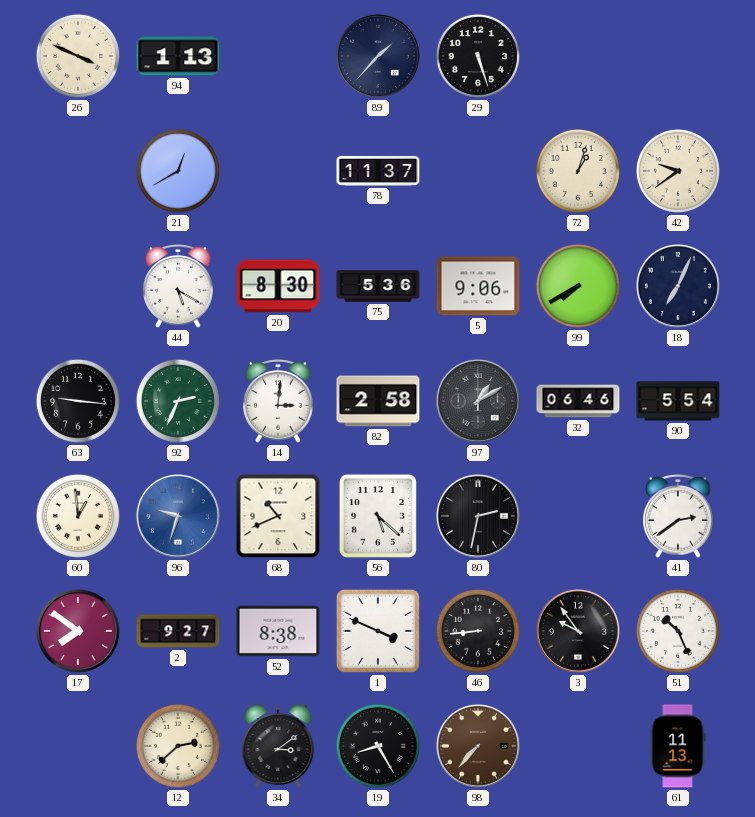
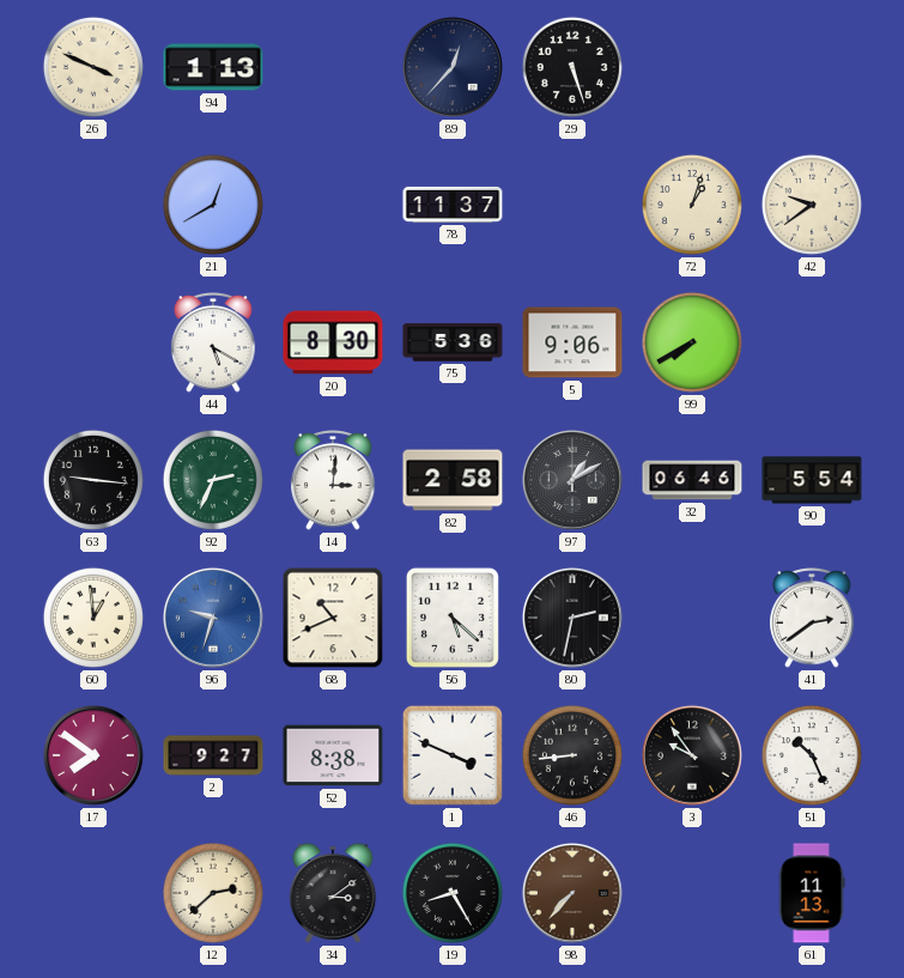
89: 1:37 -> 12:37 (453, 67)
18: 7:04 -> none (678, 286)
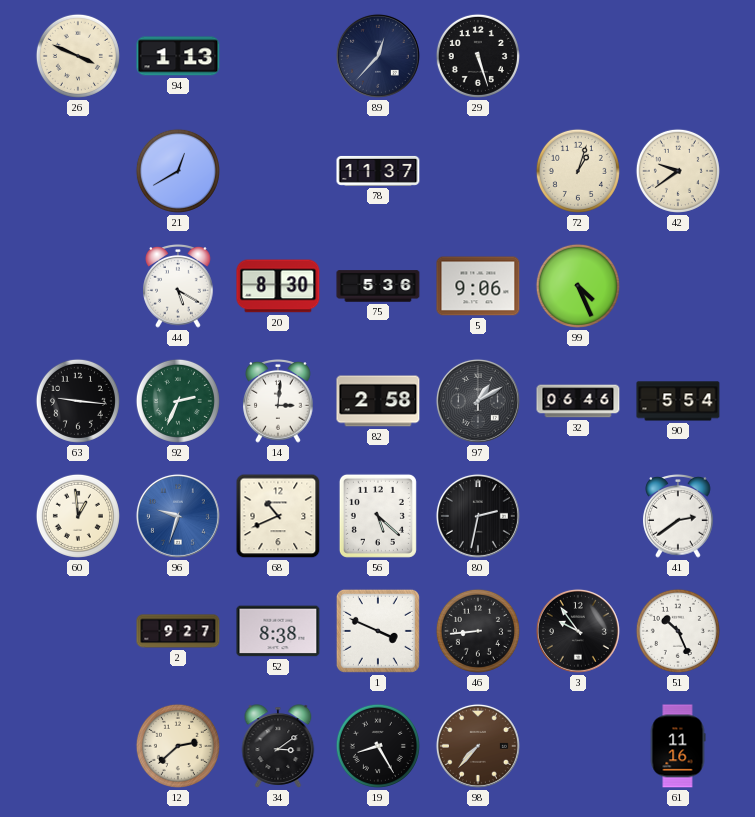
99: 7:40 -> 4:26 (578, 286)
17: 7:51 -> none (93, 755)
61: 11:13 -> 11:16 (678, 746)
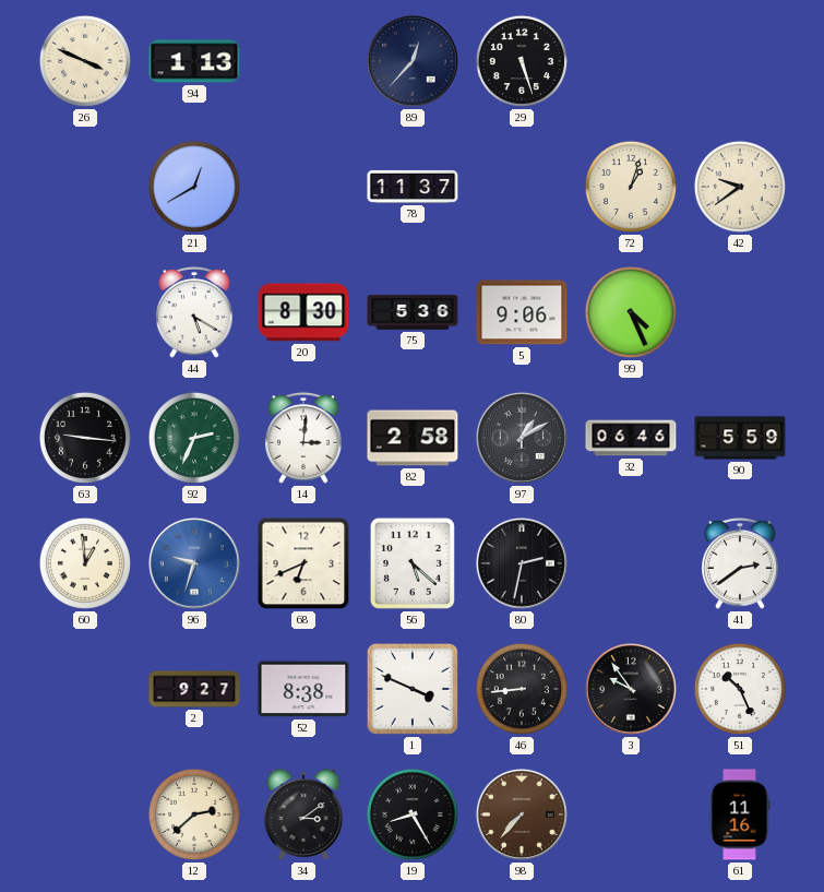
90: 5:54 -> 5:59 (740, 438)
68: 10:41 -> 6:41 (303, 563)
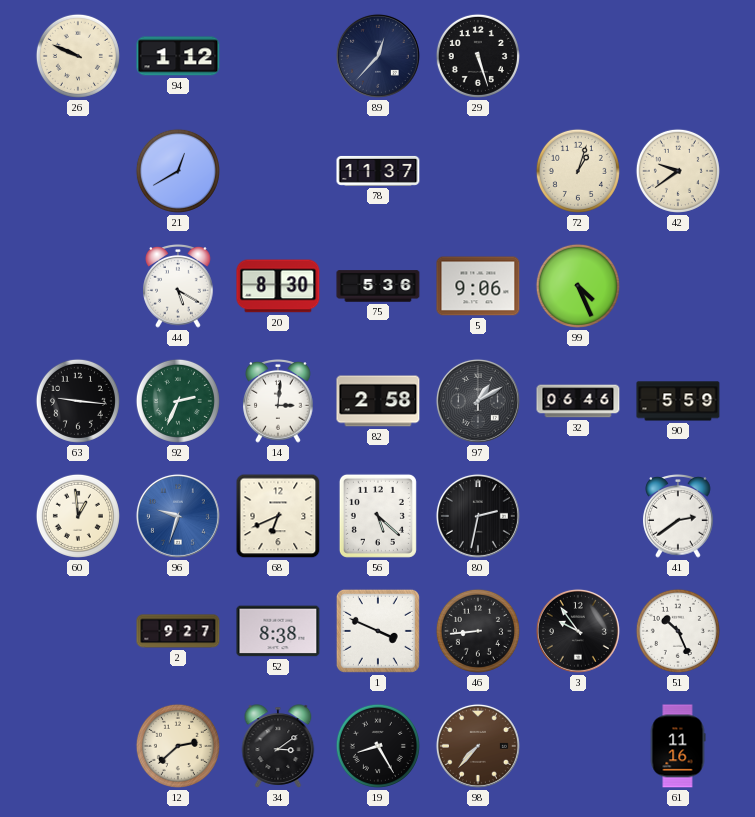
26: 3:49 -> 9:49 (78, 56)
94: 1:13 -> 1:12 (178, 56)
